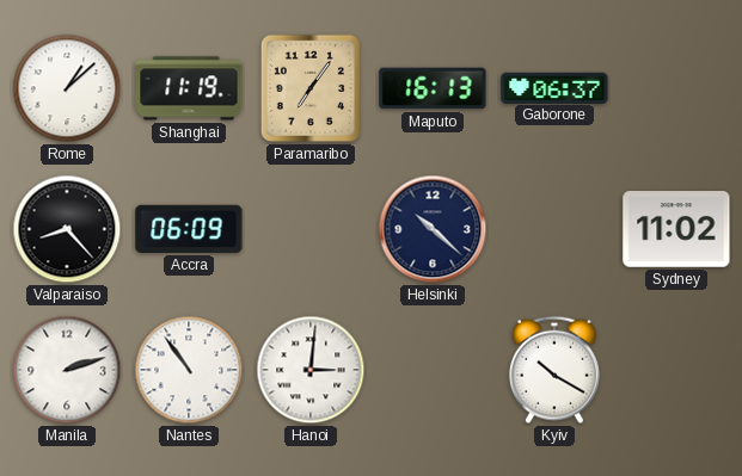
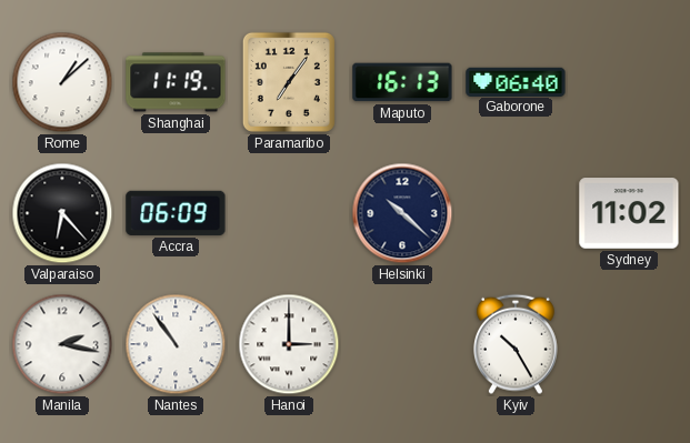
Gaborone: 06:37 -> 06:40 (516, 81)
Valparaiso: 8:23 -> 6:23 (62, 213)
Manila: 2:12 -> 2:17 (62, 344)
Hanoi: 3:01 -> 3:00 (289, 344)
Kyiv: 10:20 -> 10:25 (516, 344)
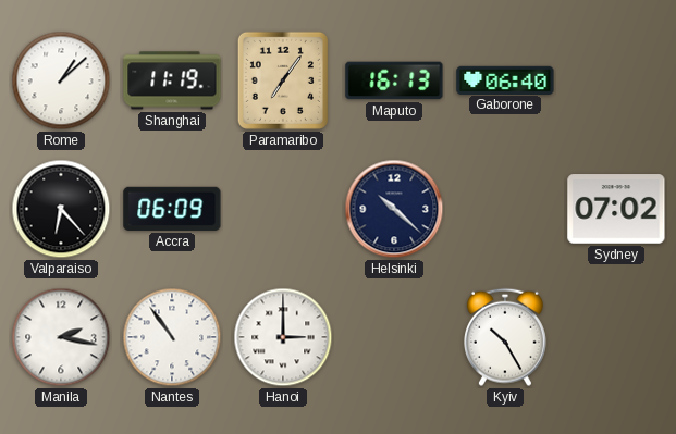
Sydney: 11:02 -> 07:02 (616, 209)
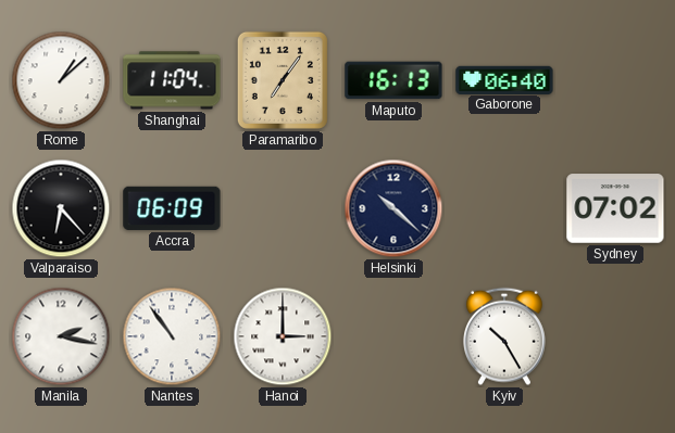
Shanghai: 11:19 -> 11:04 (172, 80)
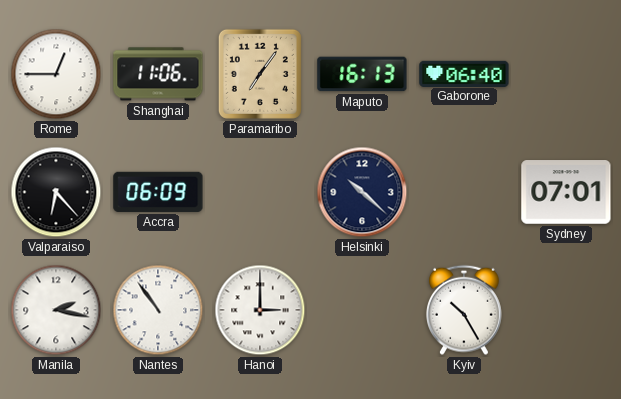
Rome: 1:08 -> 12:45 (56, 74)
Shanghai: 11:04 -> 11:06 (158, 74)
Sydney: 07:02 -> 07:01 (566, 192)
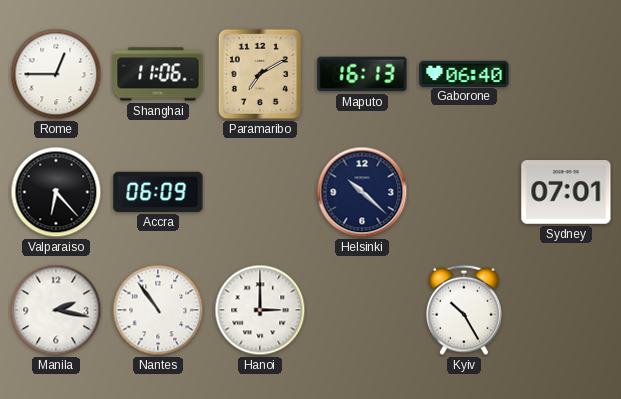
Paramaribo: 7:06 -> 7:10 (260, 74)
